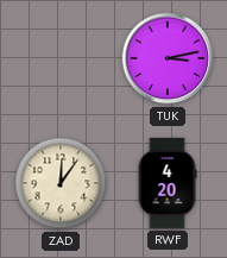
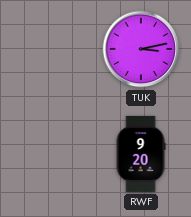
ZAD: 12:06 -> none (61, 183)
RWF: 4:20 -> 9:20 (141, 154)
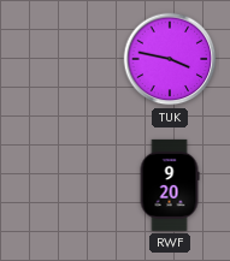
TUK: 3:13 -> 3:47 (170, 59)
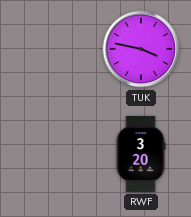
RWF: 9:20 -> 3:20 (141, 154)
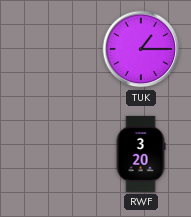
TUK: 3:47 -> 1:15 (141, 49)
